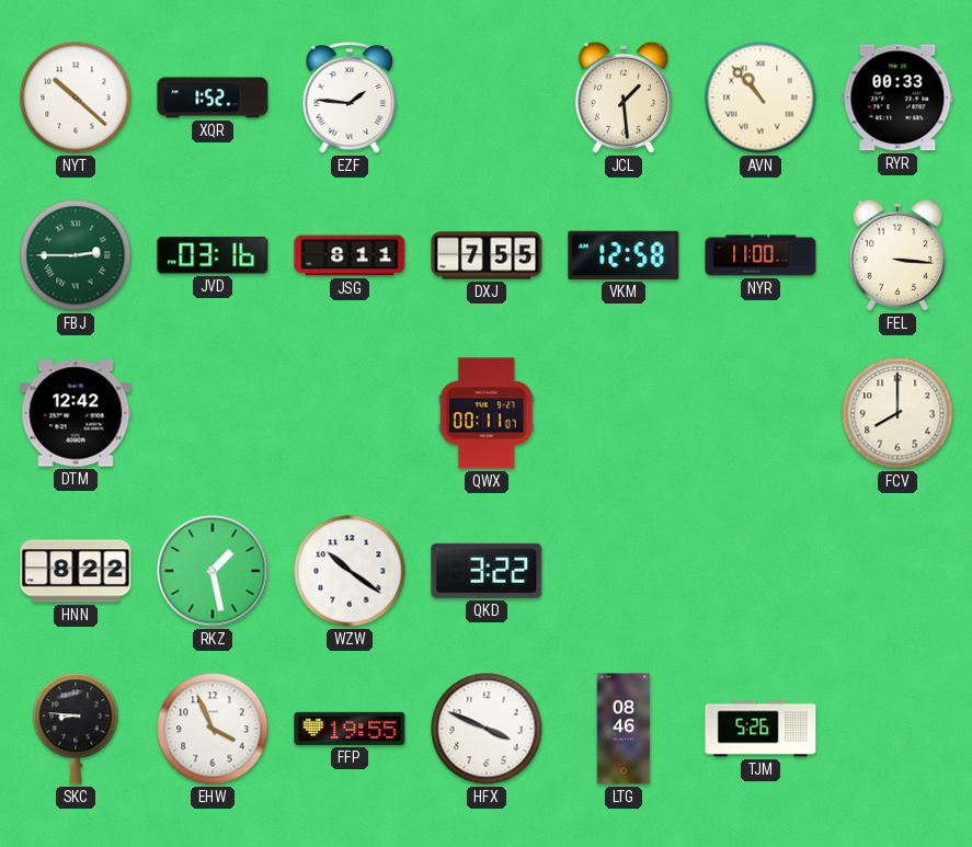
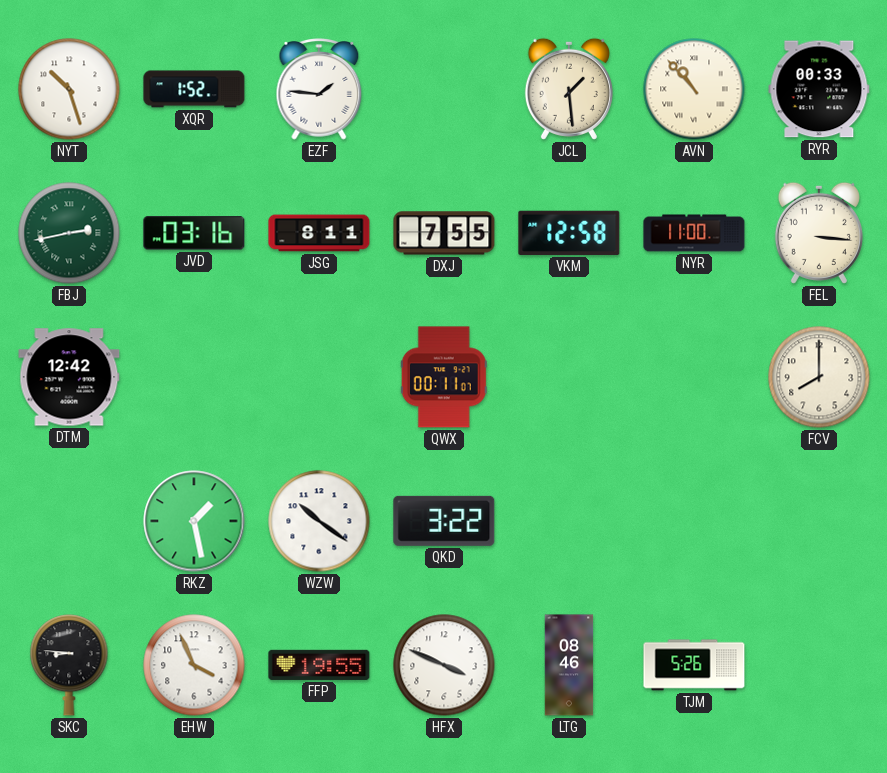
NYT: 10:22 -> 10:27 (69, 89)
FBJ: 2:45 -> 2:43 (69, 233)
HNN: 8:22 -> none (76, 571)
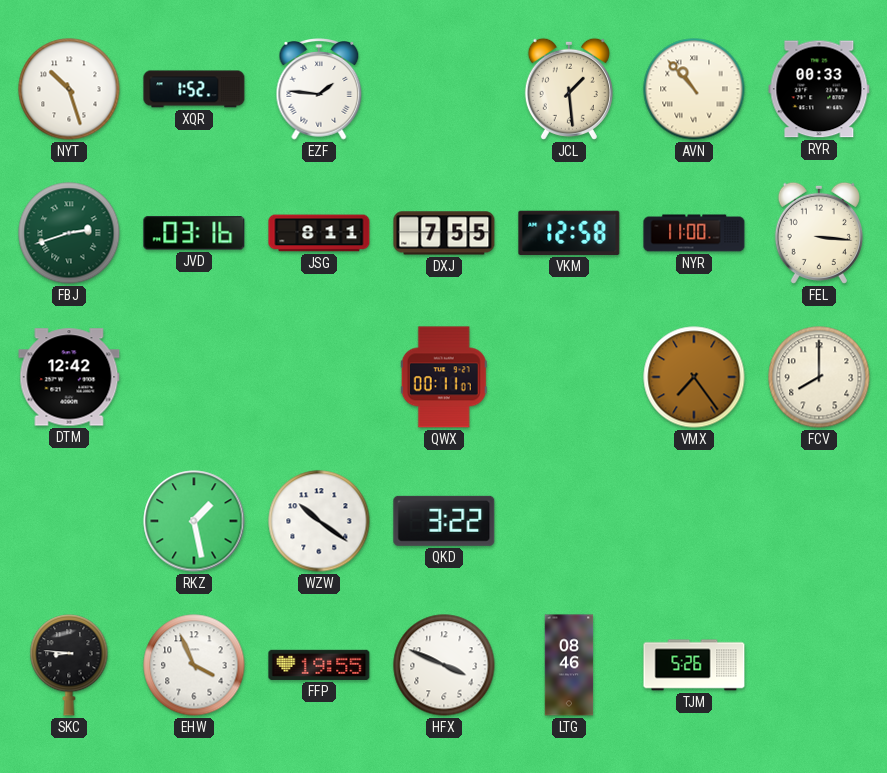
FBJ: 2:43 -> 2:42 (69, 233)
VMX: none -> 7:24 (694, 377)
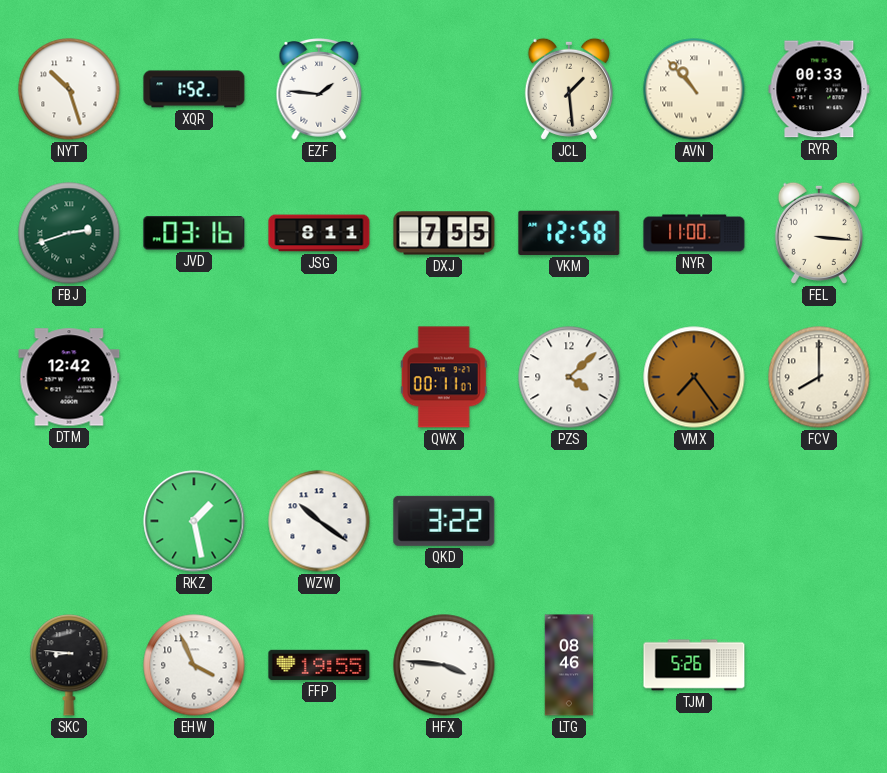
PZS: none -> 4:08 (569, 377)
HFX: 3:49 -> 3:46 (444, 665)
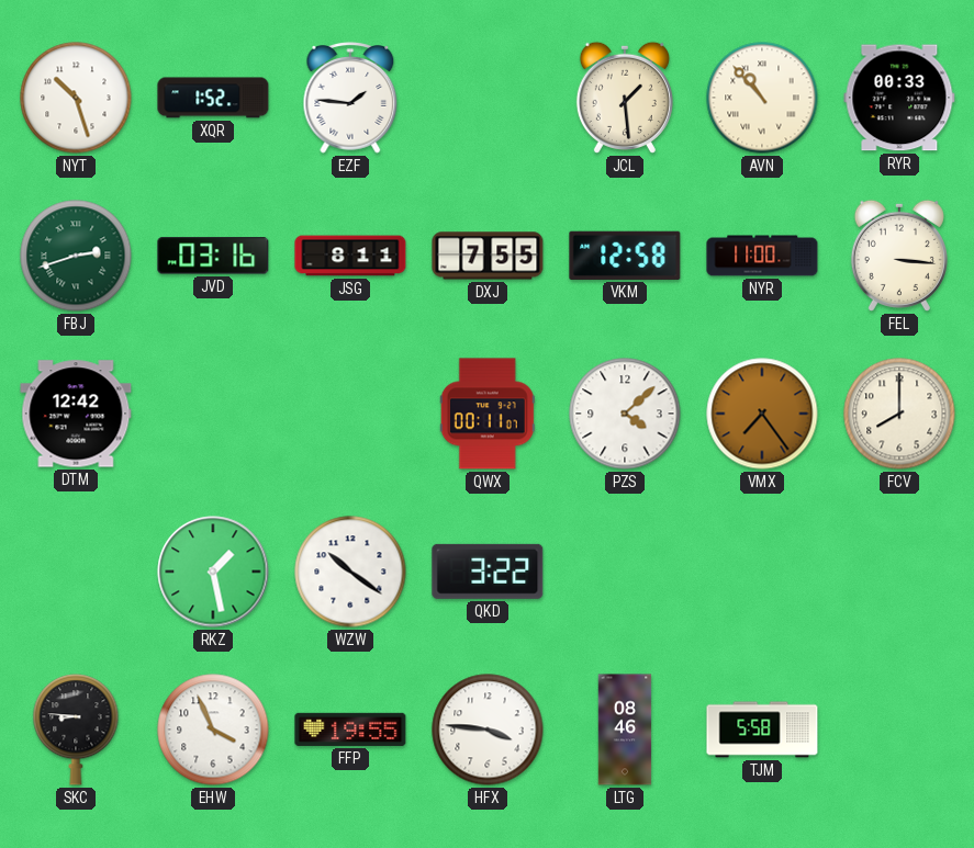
TJM: 5:26 -> 5:58 (762, 730)
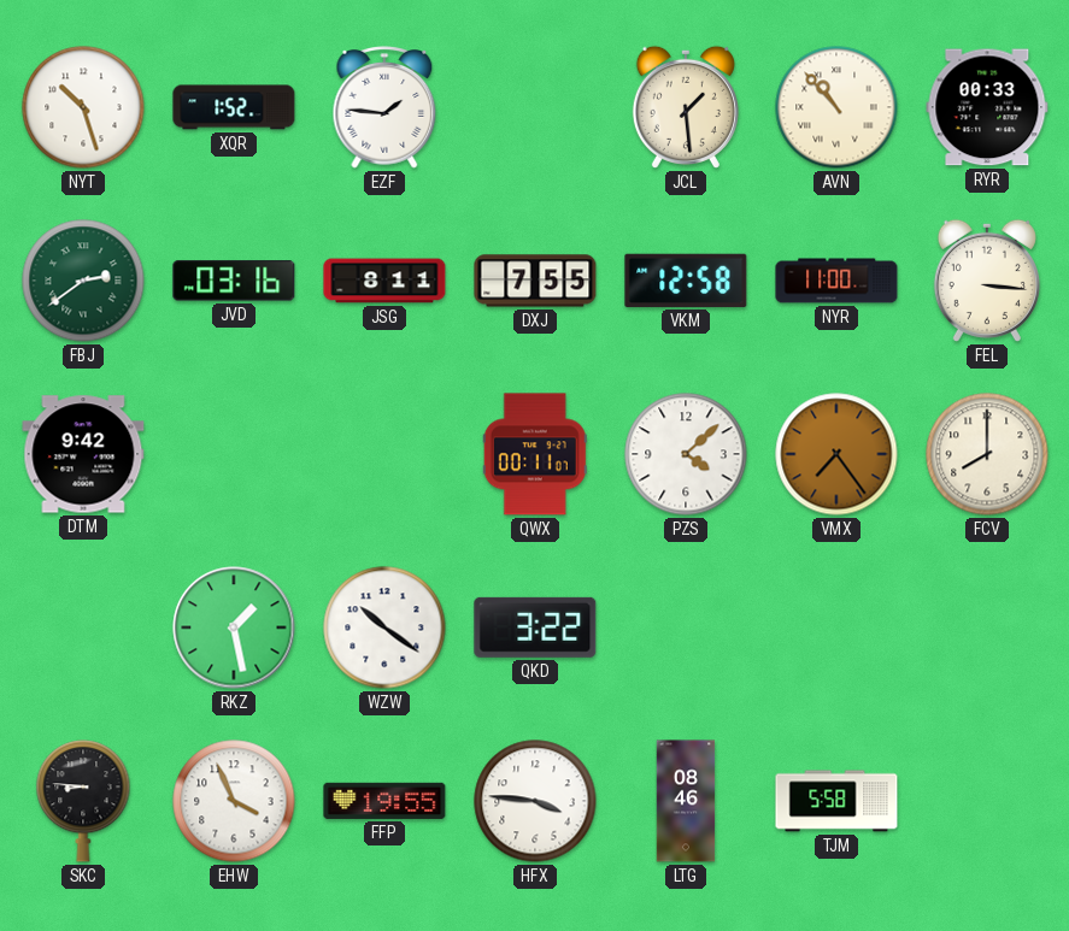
FBJ: 2:42 -> 2:39 (83, 281)
DTM: 12:42 -> 9:42 (83, 454)
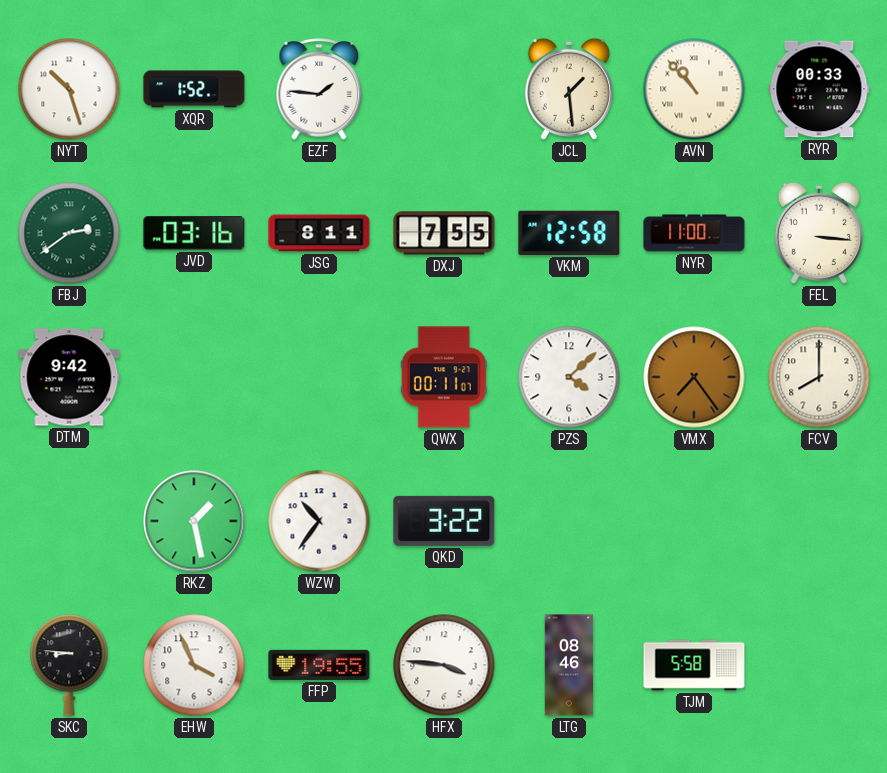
WZW: 10:21 -> 10:36 (319, 521)
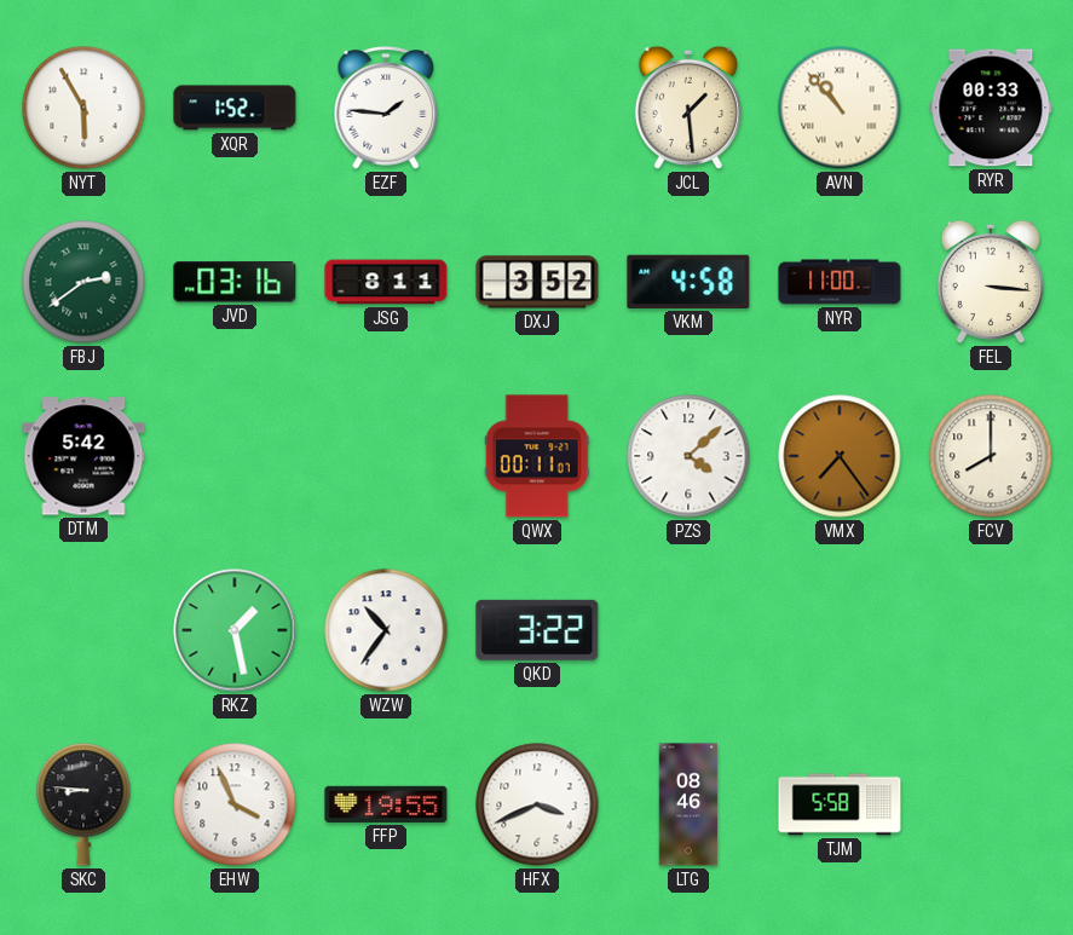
NYT: 10:27 -> 5:55 (83, 108)
DXJ: 7:55 -> 3:52 (537, 282)
VKM: 12:58 -> 4:58 (688, 282)
DTM: 9:42 -> 5:42 (83, 456)
HFX: 3:46 -> 3:41 (537, 804)
